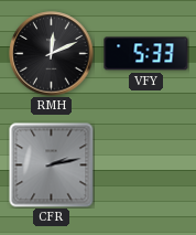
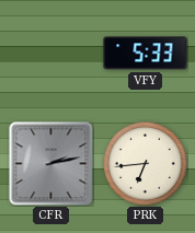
RMH: 12:11 -> none (52, 54)
PRK: none -> 6:44 (146, 164)
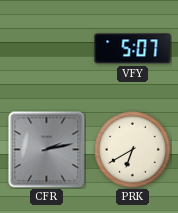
VFY: 5:33 -> 5:07 (133, 49)
PRK: 6:44 -> 6:40 (133, 150)
